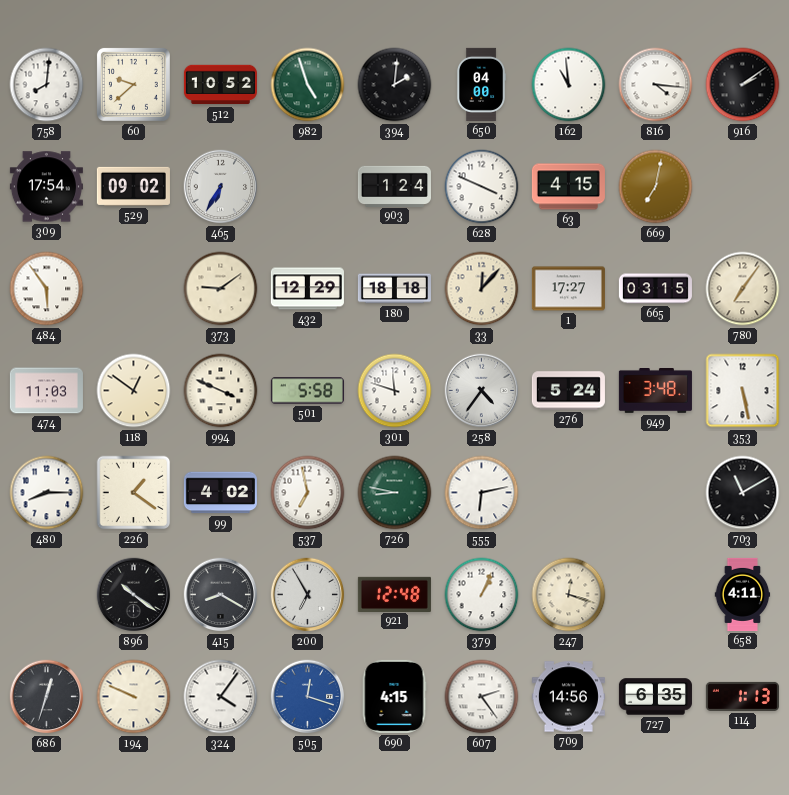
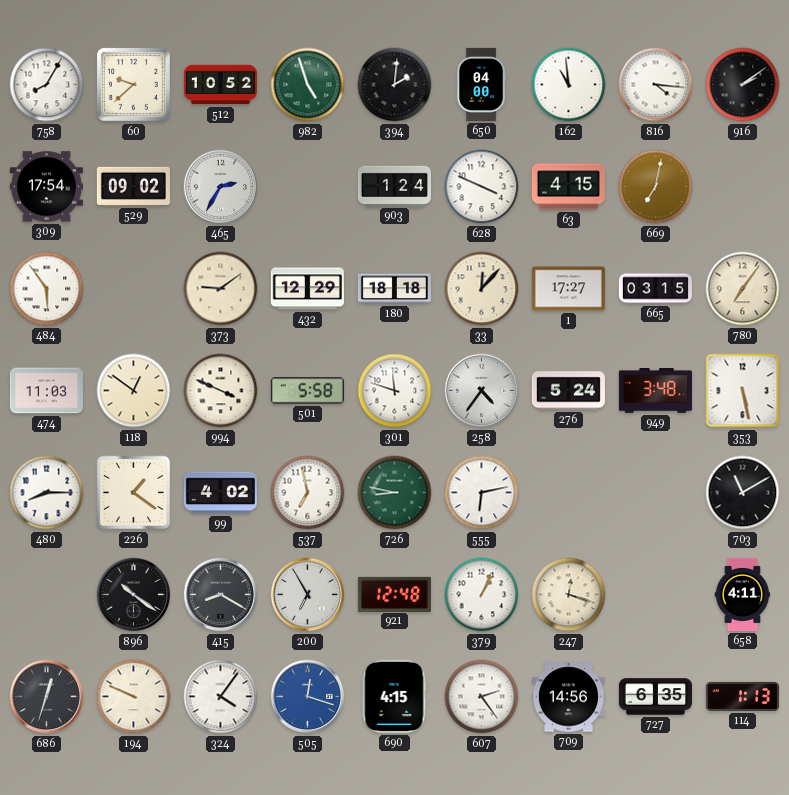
758: 8:01 -> 8:05 (47, 85)
465: 6:35 -> 2:35 (221, 187)
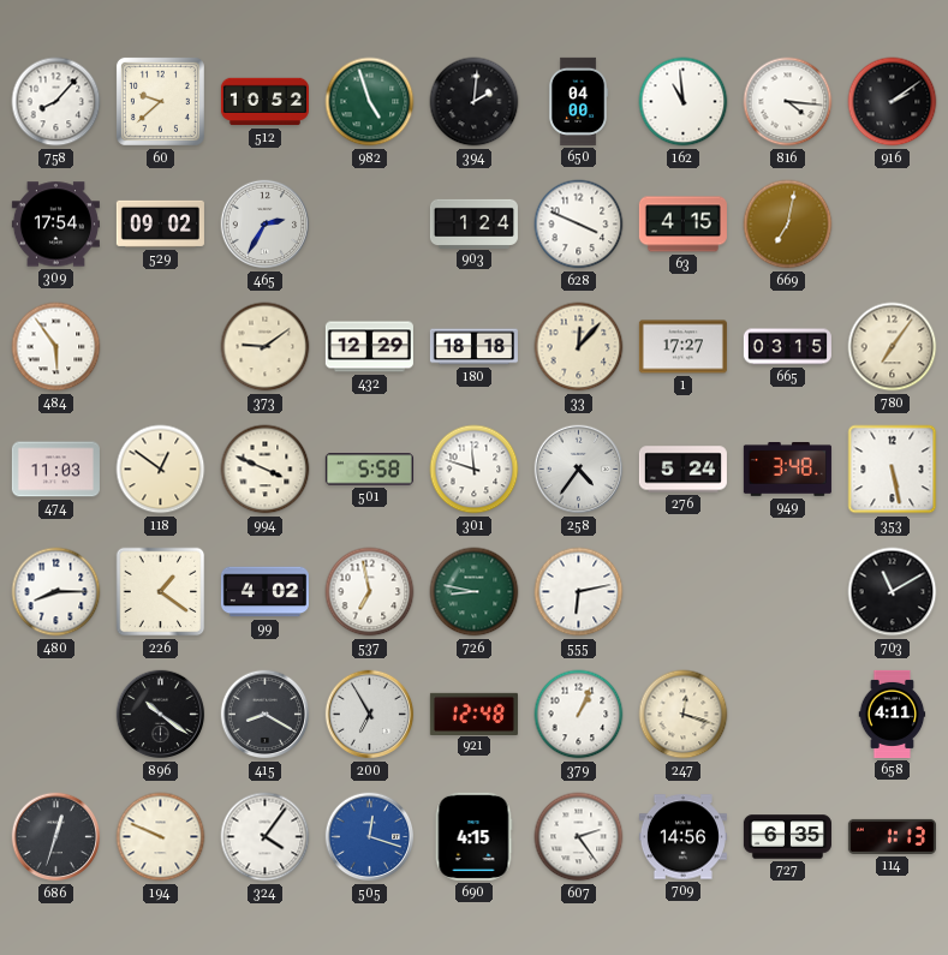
758: 8:05 -> 8:07 (56, 102)
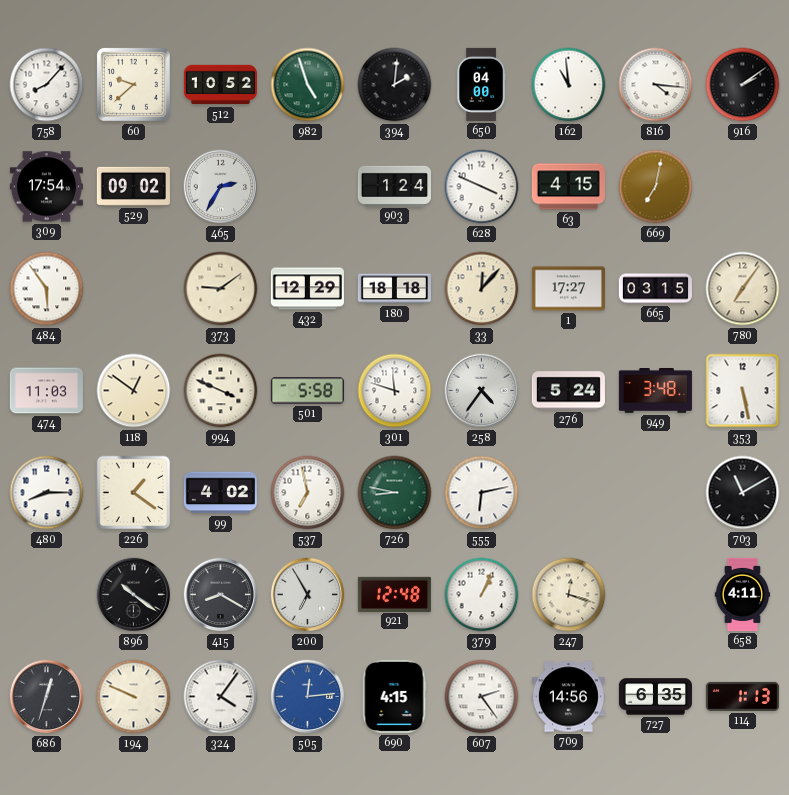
505: 12:18 -> 12:14 (308, 697)
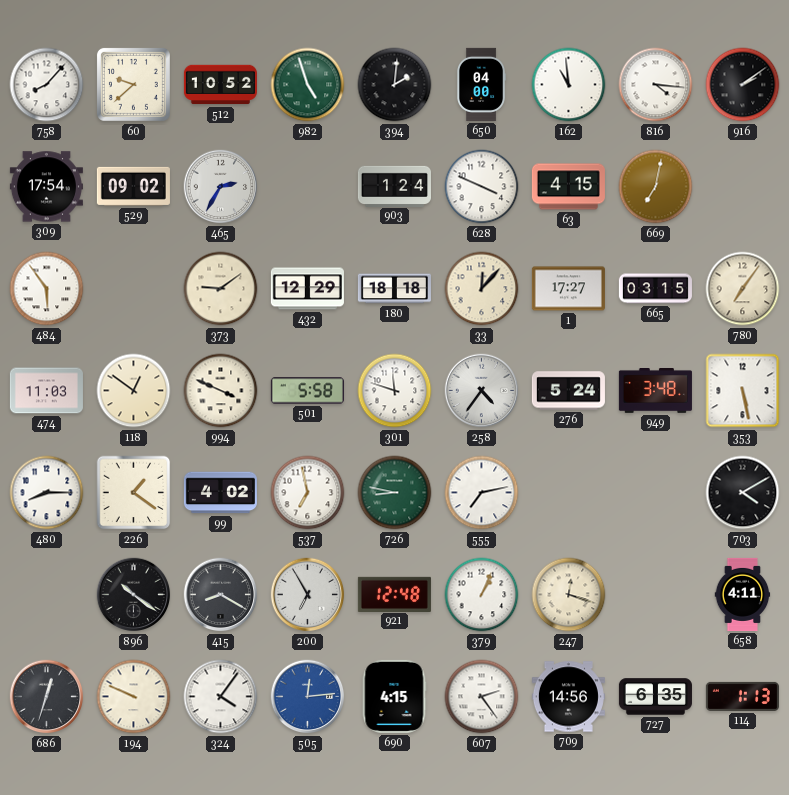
555: 6:13 -> 7:13 (482, 493)
703: 11:10 -> 4:10 (743, 493)
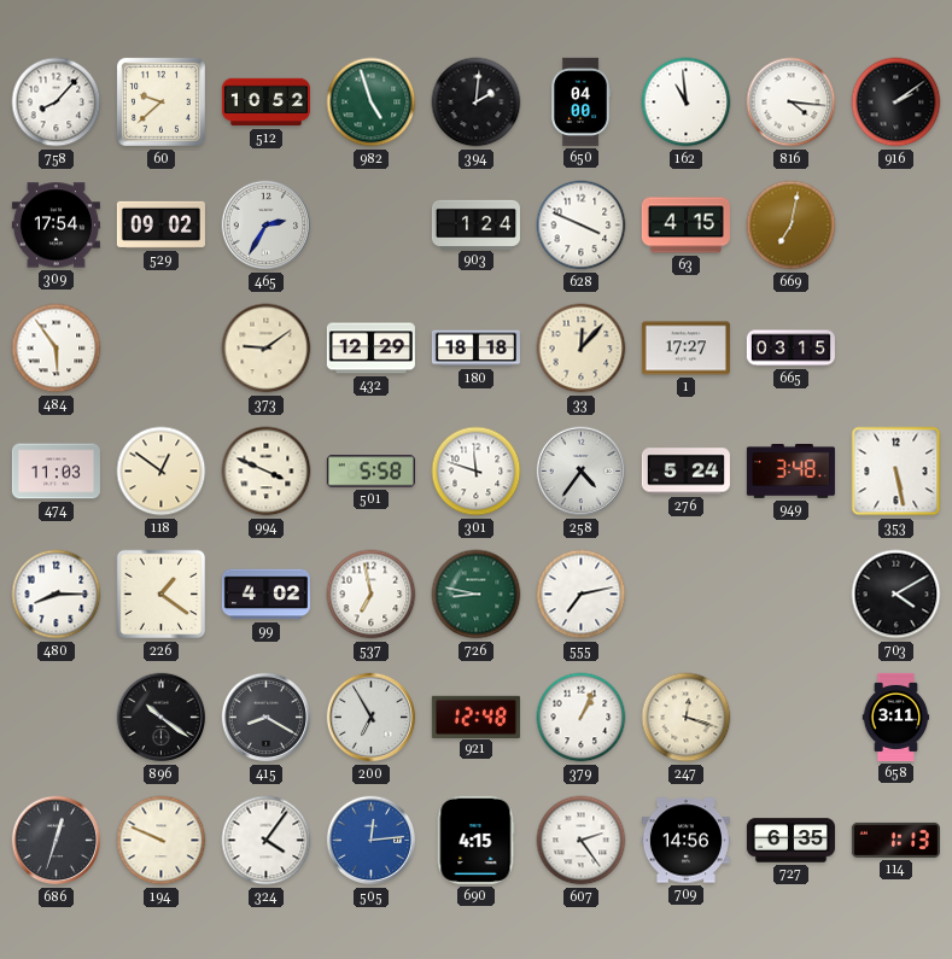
780: 7:06 -> none (743, 289)
658: 4:11 -> 3:11 (896, 717)
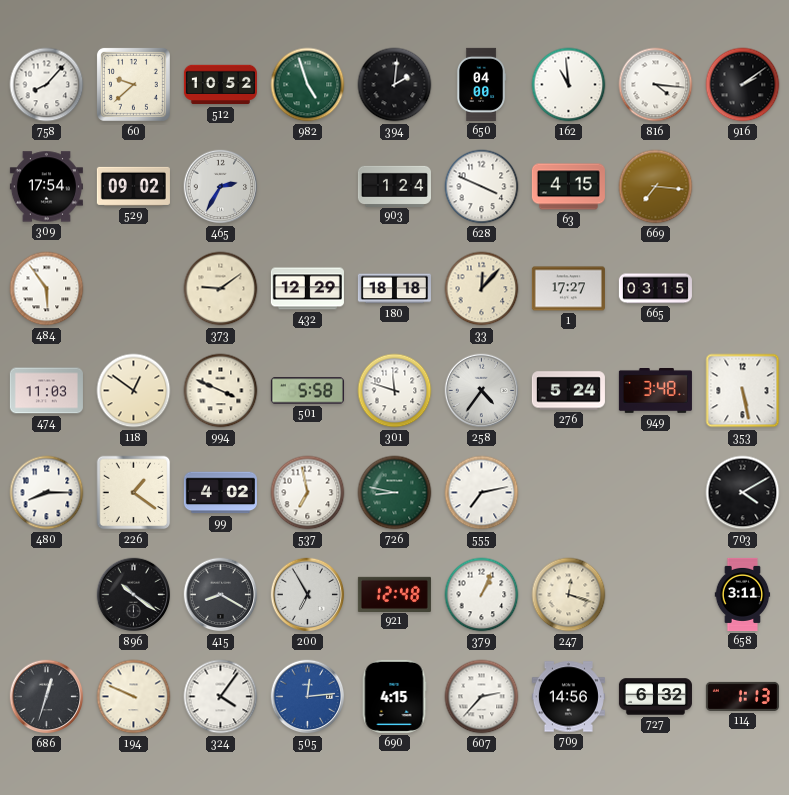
669: 7:02 -> 7:16 (656, 187)
607: 2:24 -> 2:37 (482, 697)
727: 6:35 -> 6:32 (655, 697)
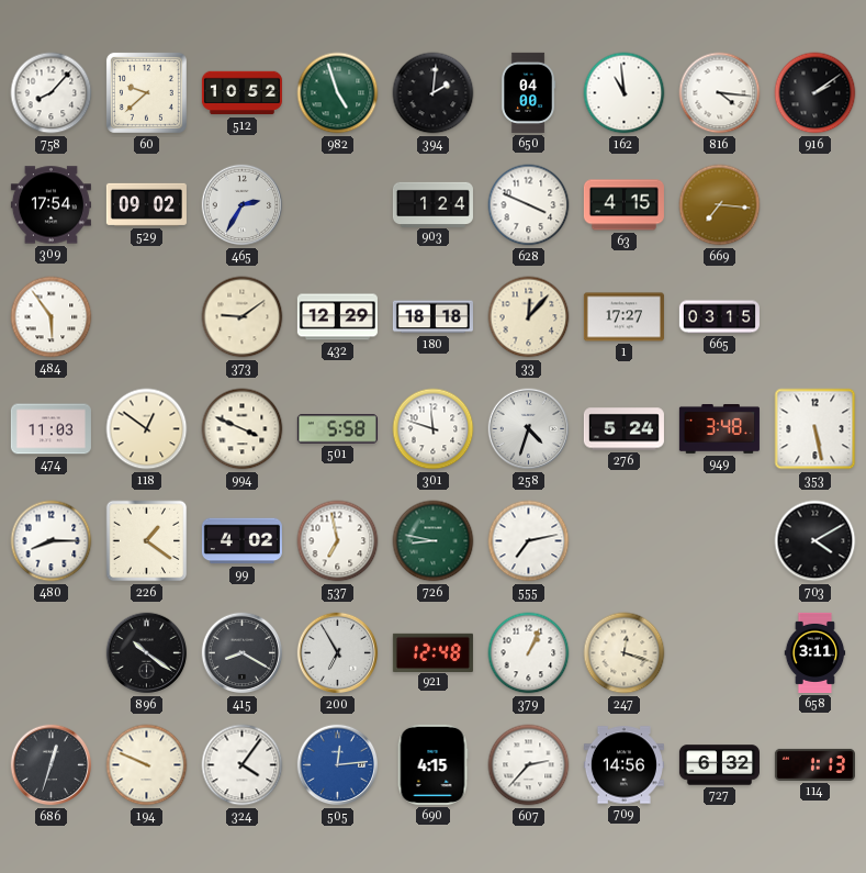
258: 4:36 -> 4:33 (529, 429)
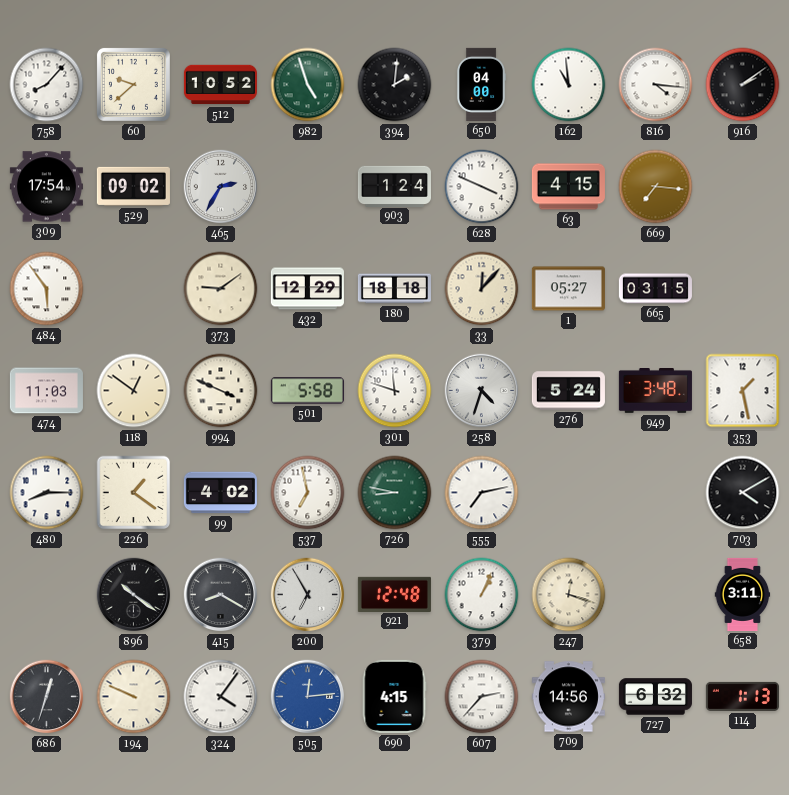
1: 17:27 -> 05:27 (568, 289)
353: 5:28 -> 1:28 (743, 391)
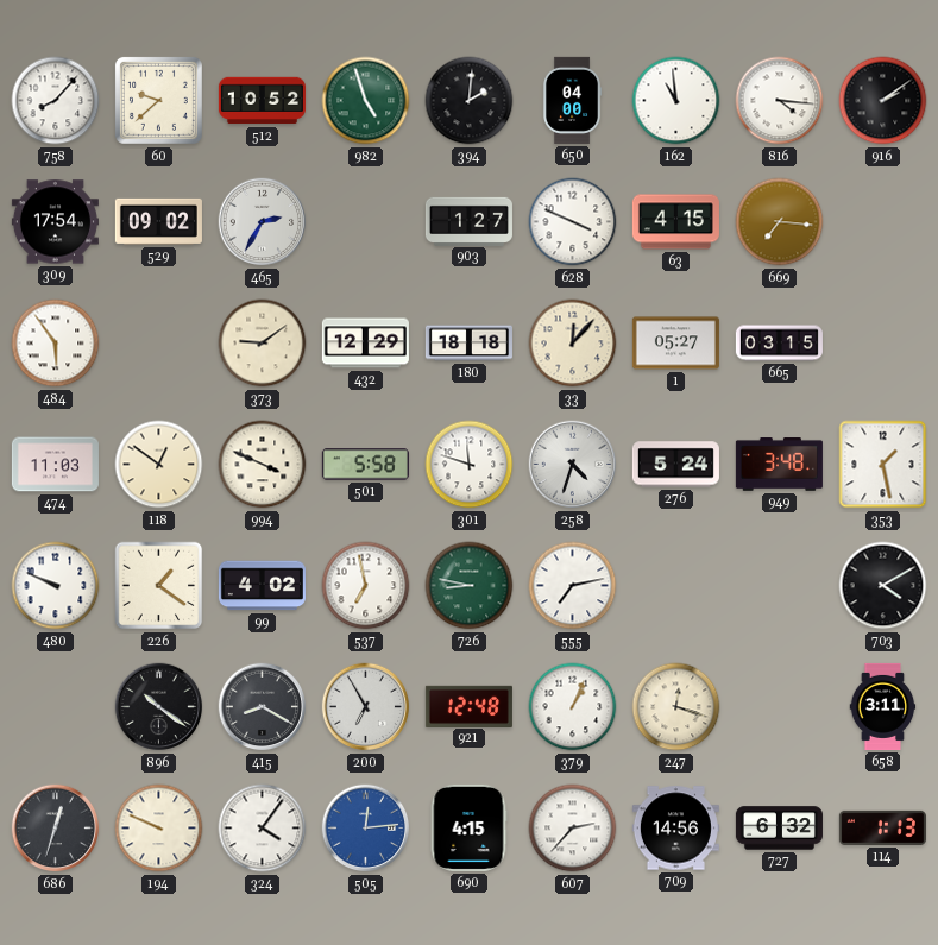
903: 1:24 -> 1:27 (468, 221)
480: 8:15 -> 9:49 (56, 586)
